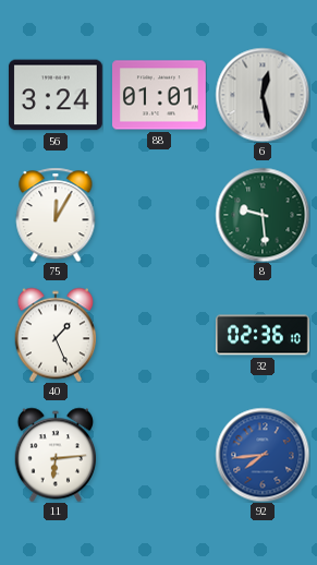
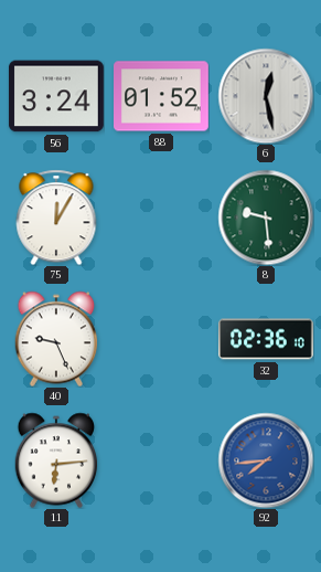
88: 01:01 -> 01:52 (162, 96)
40: 1:26 -> 9:26 (56, 339)
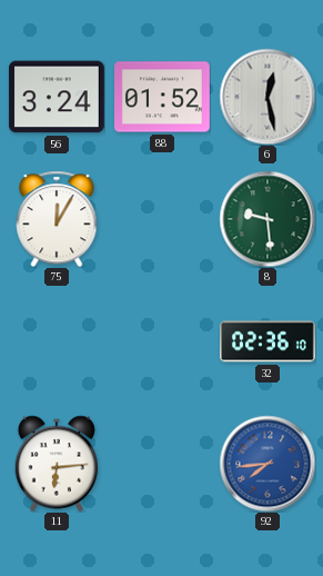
40: 9:26 -> none (56, 339)
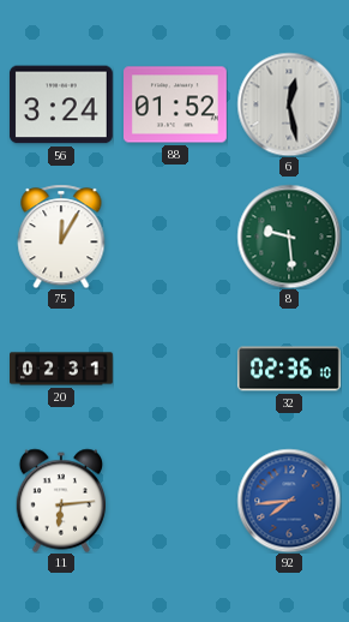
20: none -> 02:31 (62, 369)
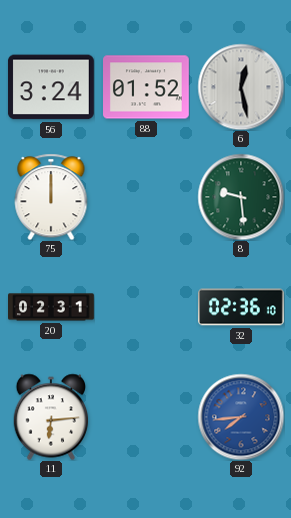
75: 12:05 -> 12:00 (51, 197)
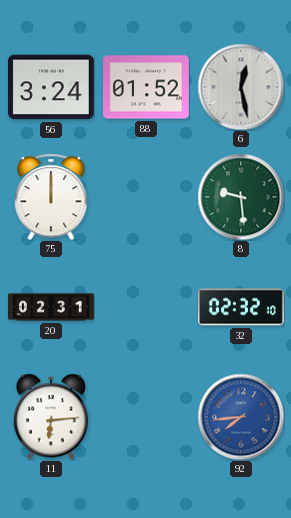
32: 02:36 -> 02:32 (242, 307)
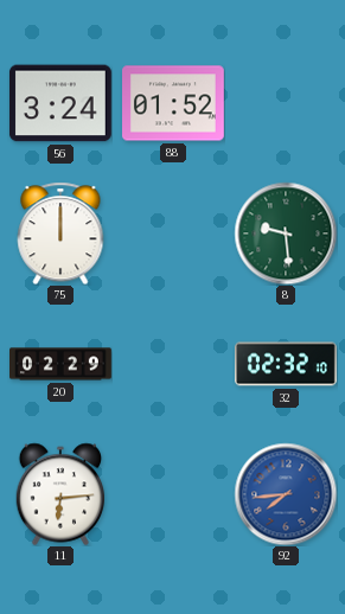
6: 12:28 -> none (241, 87)
20: 02:31 -> 02:29 (62, 364)
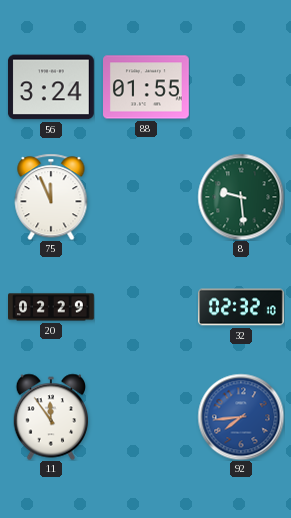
88: 01:52 -> 01:55 (147, 87)
75: 12:00 -> 11:56 (51, 197)
11: 6:14 -> 11:54 (51, 417)
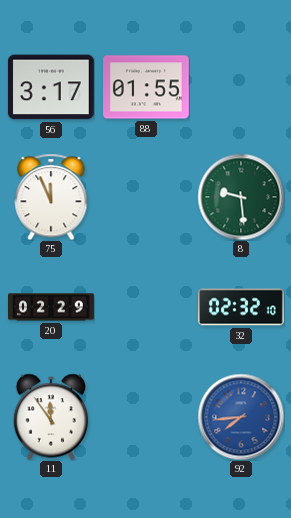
56: 3:24 -> 3:17 (51, 87)
